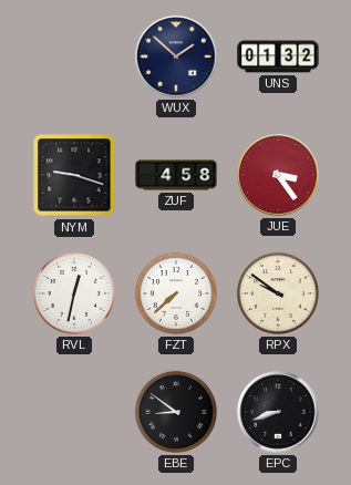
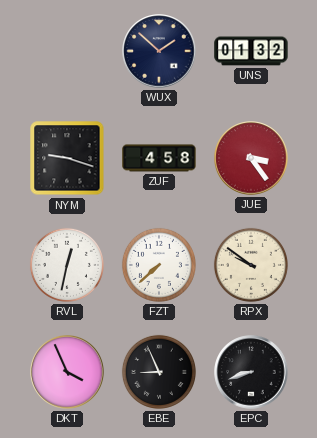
DKT: none -> 3:56 (67, 372)
EBE: 8:51 -> 8:56 (159, 372)
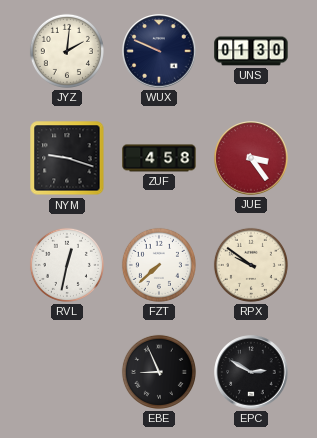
JYZ: none -> 2:01 (67, 51)
WUX: 1:52 -> 9:49 (159, 51)
UNS: 01:32 -> 01:30 (251, 51)
DKT: 3:56 -> none (67, 372)
EPC: 8:42 -> 2:50 (251, 372)
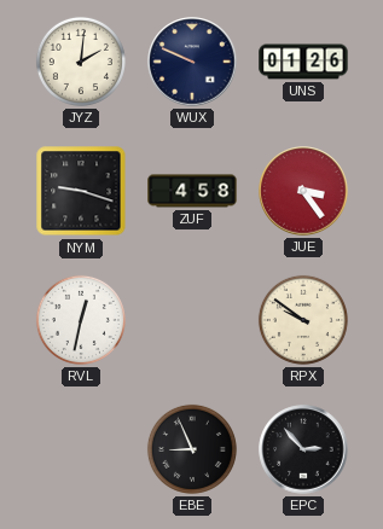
UNS: 01:30 -> 01:26 (303, 62)
FZT: 7:38 -> none (159, 265)
EPC: 2:50 -> 2:53 (303, 449)
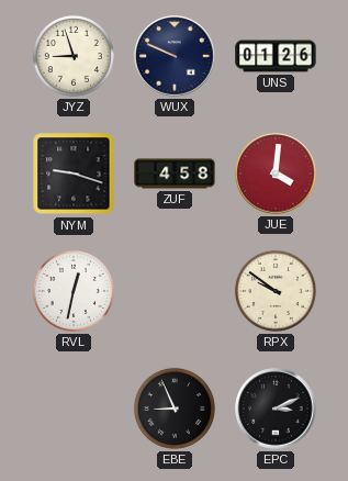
JYZ: 2:01 -> 8:57 (74, 56)
JUE: 3:24 -> 4:01 (276, 174)
EPC: 2:53 -> 3:11 (276, 409)
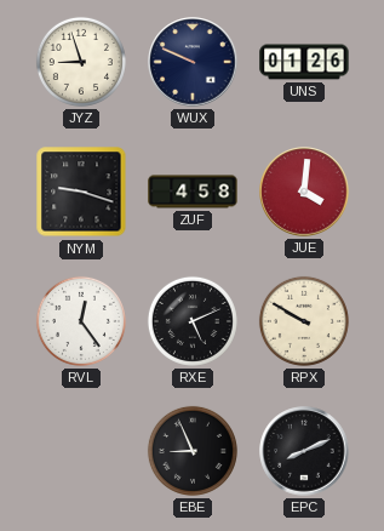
RVL: 12:32 -> 12:24 (81, 321)
RXE: none -> 5:11 (193, 321)
RPX: 9:51 -> 9:50 (304, 321)
EPC: 3:11 -> 8:11 (304, 451)
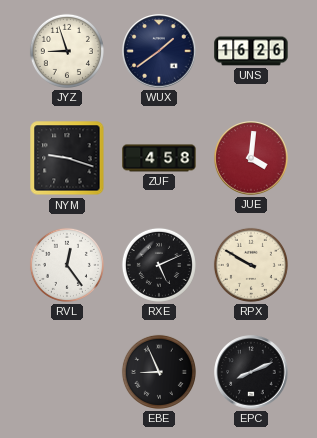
WUX: 9:49 -> 1:39 (159, 51)
UNS: 01:26 -> 16:26 (251, 51)
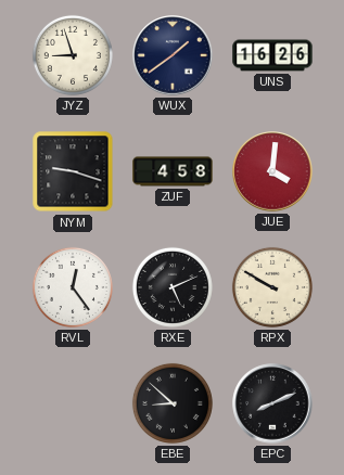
EBE: 8:56 -> 8:52 (173, 403)
